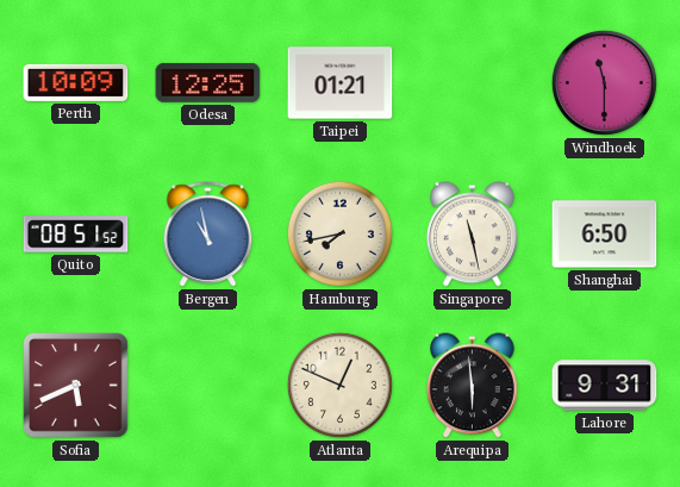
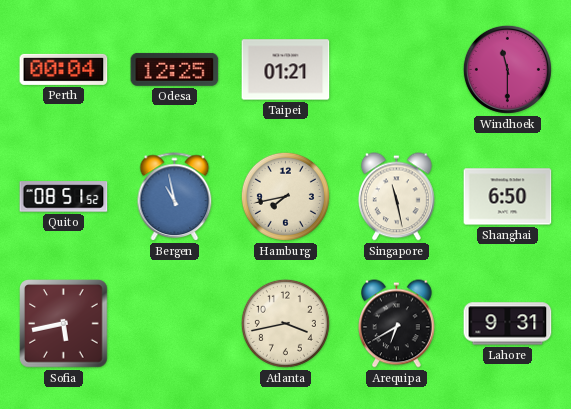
Perth: 10:09 -> 00:04 (64, 69)
Sofia: 5:41 -> 5:43 (64, 324)
Atlanta: 12:49 -> 3:43 (285, 323)
Arequipa: 5:59 -> 6:40 (397, 324)
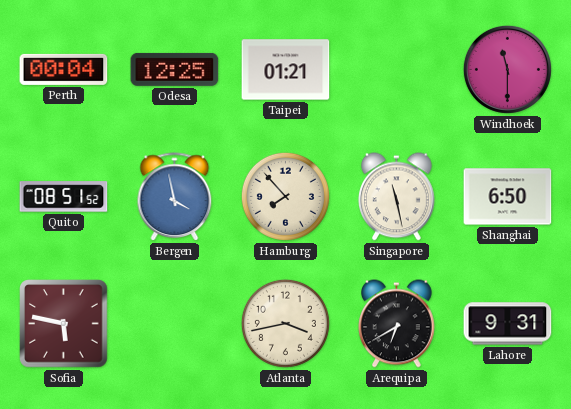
Bergen: 10:58 -> 3:58 (175, 197)
Hamburg: 7:43 -> 7:53 (285, 196)
Sofia: 5:43 -> 5:47 (64, 324)
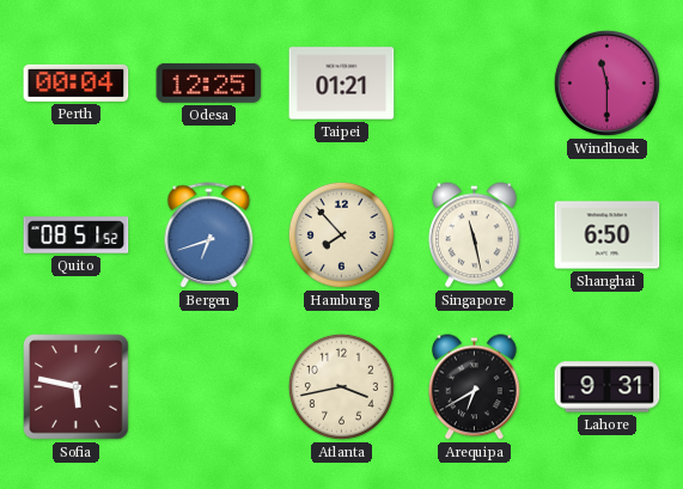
Bergen: 3:58 -> 6:42 (209, 236)
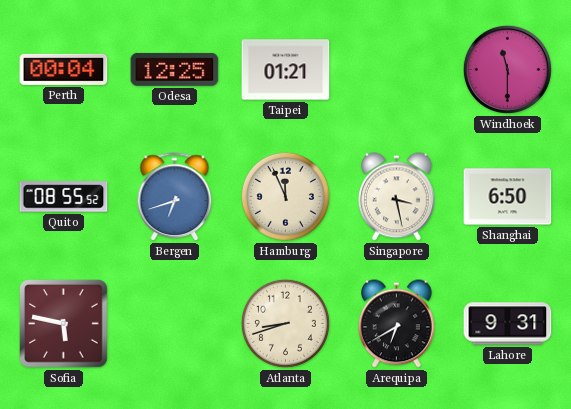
Quito: 08:51 -> 08:55 (64, 197)
Hamburg: 7:53 -> 11:56 (285, 196)
Singapore: 11:28 -> 3:28 (397, 197)
Atlanta: 3:43 -> 8:42 (285, 323)
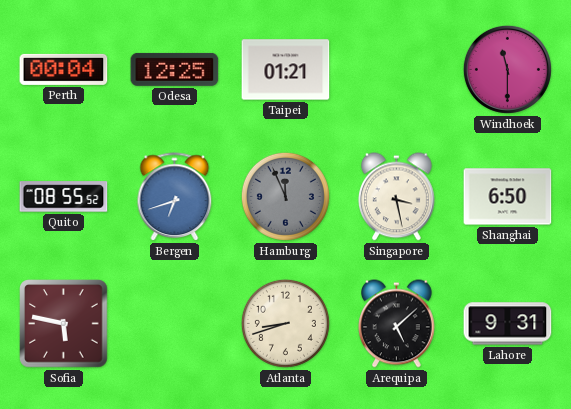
Hamburg dial: cream -> grey (285, 196)
Arequipa: 6:40 -> 5:08 (397, 324)
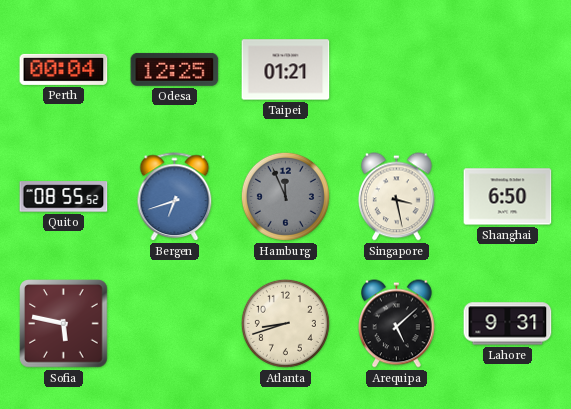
Windhoek: 11:30 -> none (507, 69)
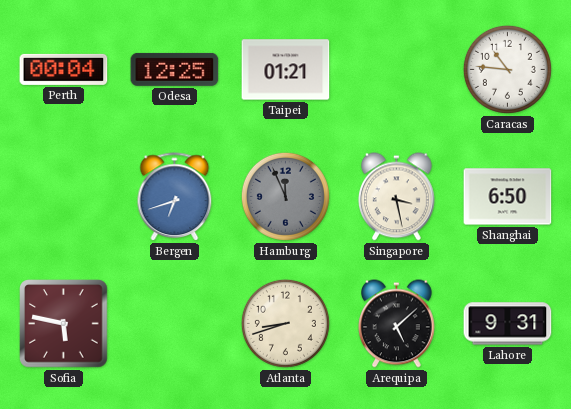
Caracas: none -> 10:46 (507, 69)
Quito: 08:55 -> none (64, 197)
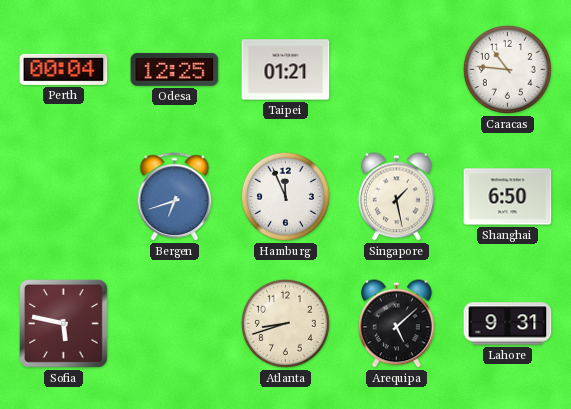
Hamburg dial: grey -> white (285, 196)
Singapore: 3:28 -> 1:28 (397, 197)
